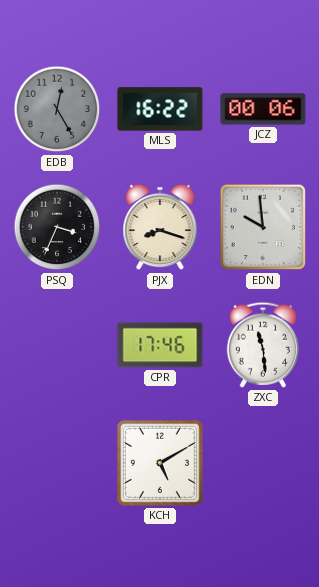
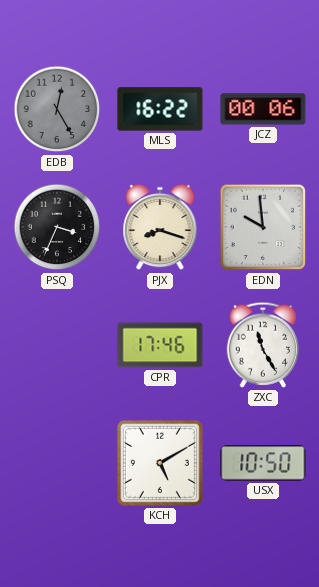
ZXC: 11:29 -> 11:25 (262, 345)
USX: none -> 10:50 (263, 463)
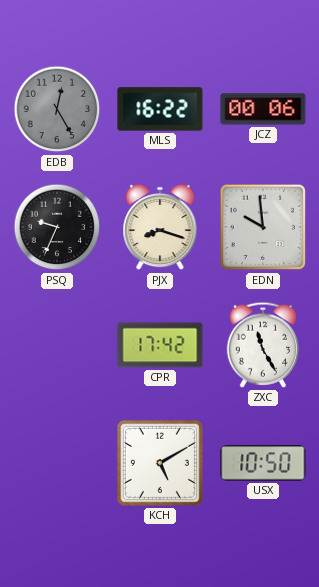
PSQ: 3:34 -> 9:34 (57, 227)
CPR: 17:46 -> 17:42 (160, 345)
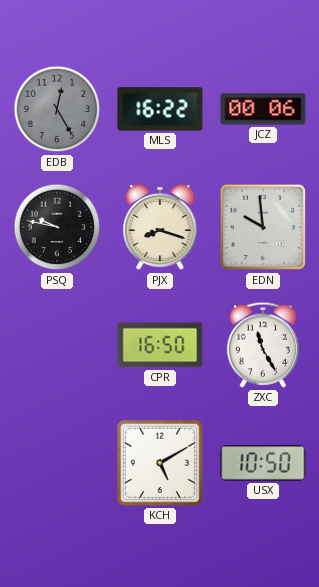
PSQ: 9:34 -> 9:47 (57, 227)
CPR: 17:42 -> 16:50 (160, 345)
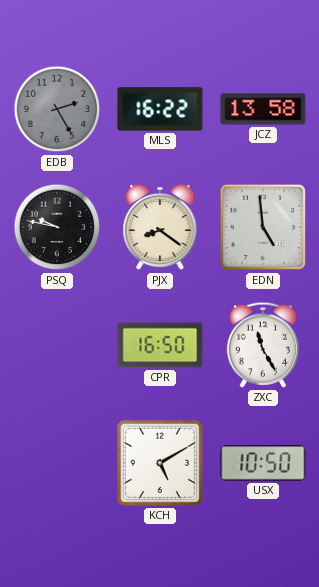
EDB: 12:25 -> 2:25 (57, 109)
JCZ: 00:06 -> 13:58 (263, 109)
PJX: 8:18 -> 8:21 (160, 227)
EDN: 9:59 -> 4:59 (263, 227)
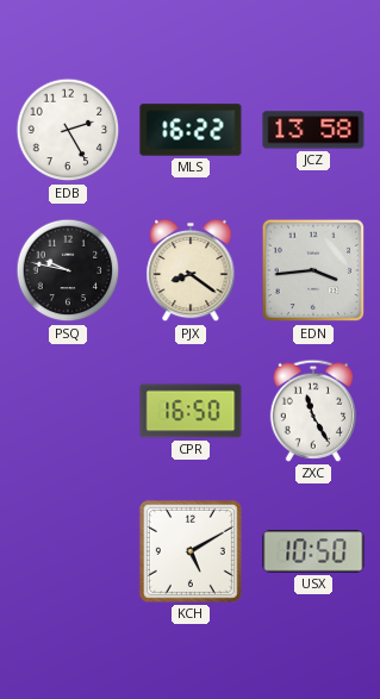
EDB dial: grey -> white (68, 130)
EDN: 4:59 -> 3:44 (313, 270)
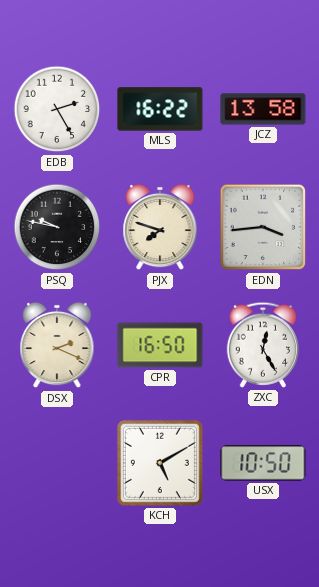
PJX: 8:21 -> 7:48 (160, 227)
DSX: none -> 2:19 (57, 345)
ZXC: 11:25 -> 12:25 (262, 345)
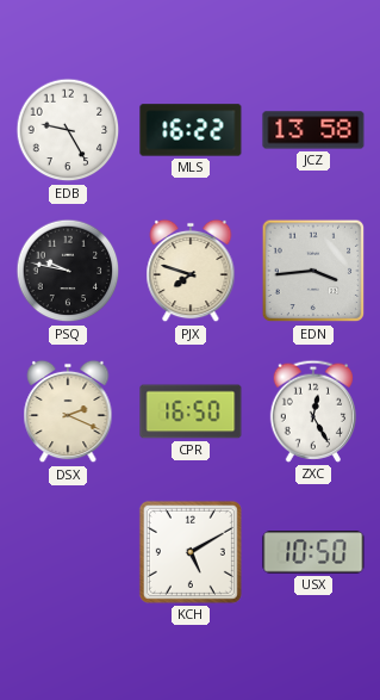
EDB: 2:25 -> 9:25 (68, 130)
